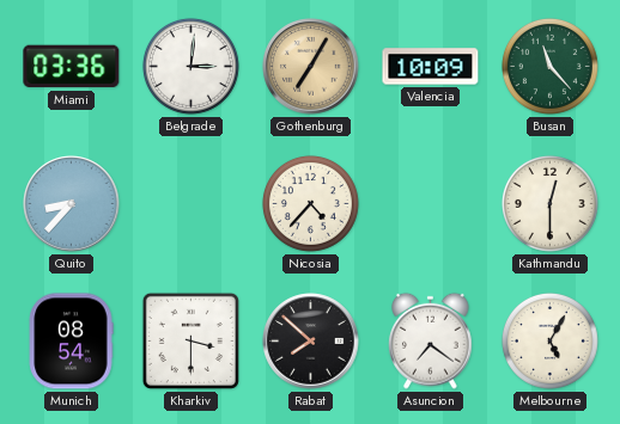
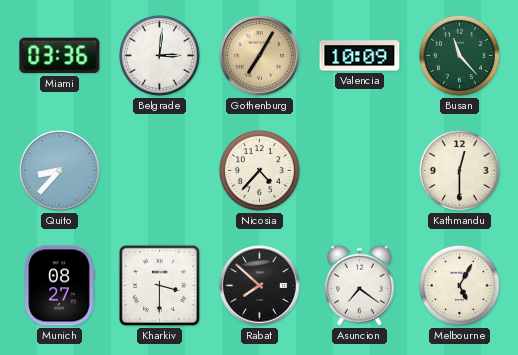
Munich: 08:54 -> 08:27 (59, 286)
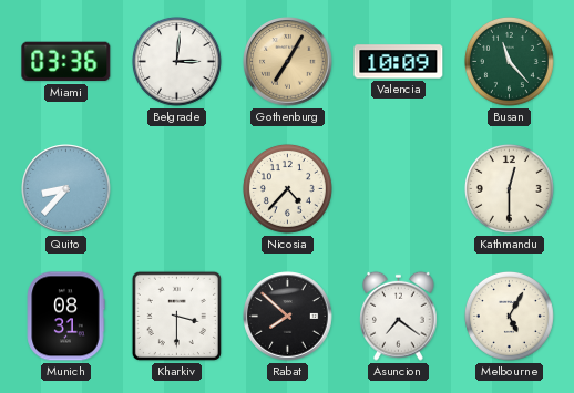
Munich: 08:27 -> 08:31 (65, 317)
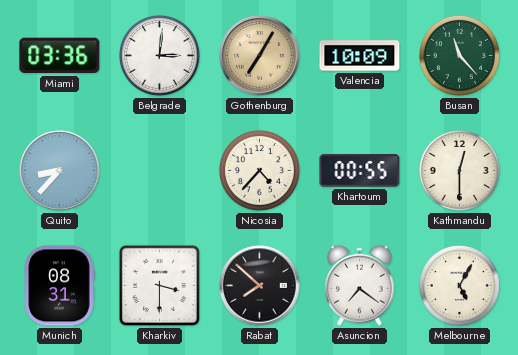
Khartoum: none -> 00:55 (360, 171)
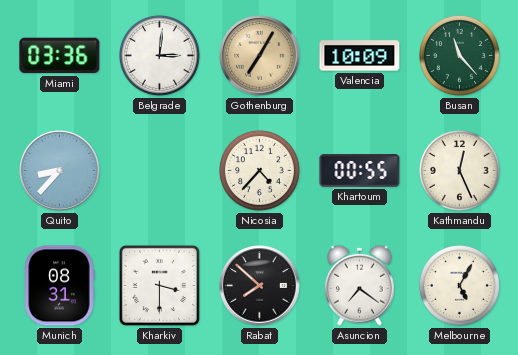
Kathmandu: 12:30 -> 12:26 (459, 170)
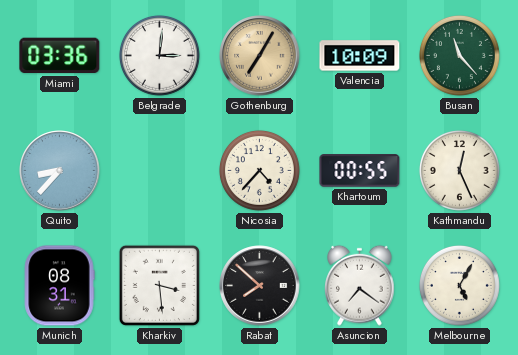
Kharkiv: 3:30 -> 3:29 (159, 285)
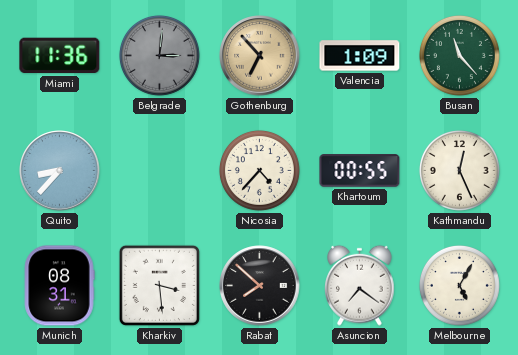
Miami: 03:36 -> 11:36 (60, 56)
Belgrade dial: white -> grey (159, 55)
Gothenburg: 7:05 -> 6:53 (260, 56)
Valencia: 10:09 -> 1:09 (360, 56)
